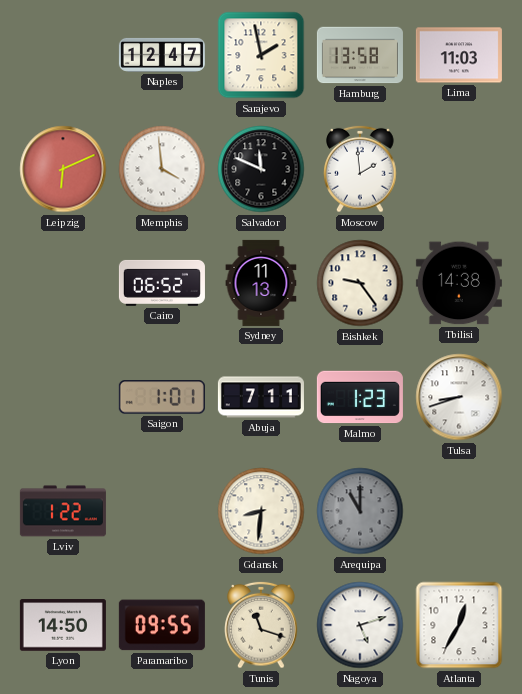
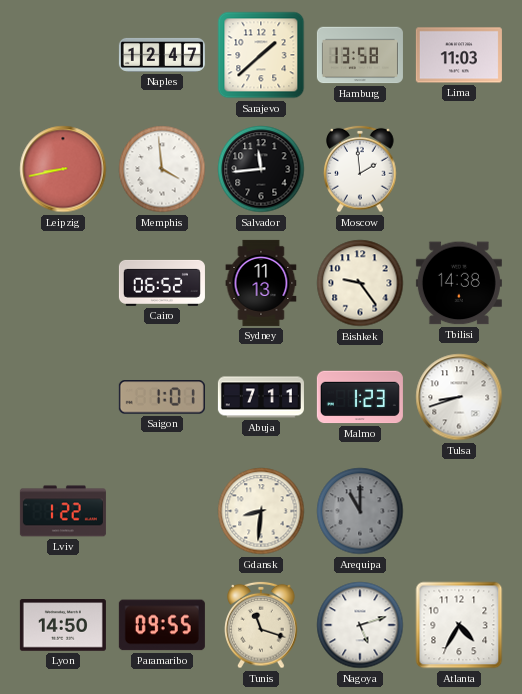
Sarajevo: 1:58 -> 1:38 (261, 55)
Leipzig: 6:11 -> 8:43 (63, 169)
Salvador: 11:49 -> 11:44 (261, 169)
Atlanta: 12:35 -> 4:35 (459, 625)
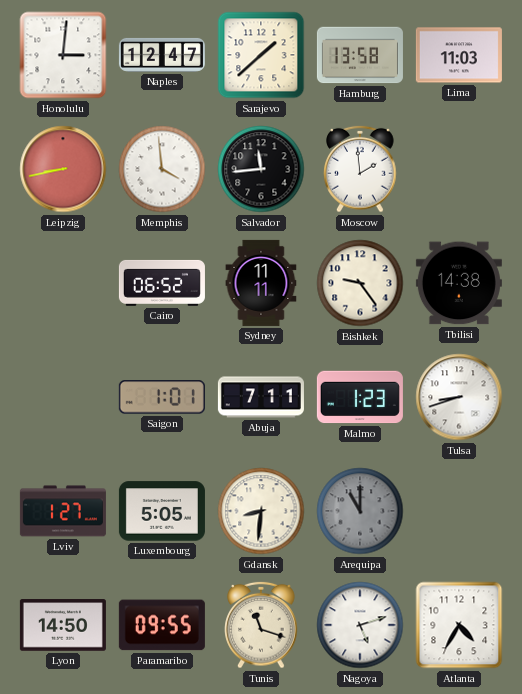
Honolulu: none -> 3:01 (63, 55)
Sydney: 11:13 -> 11:11 (261, 283)
Lviv: 1:22 -> 1:27 (63, 511)
Luxembourg: none -> 5:05 (162, 511)
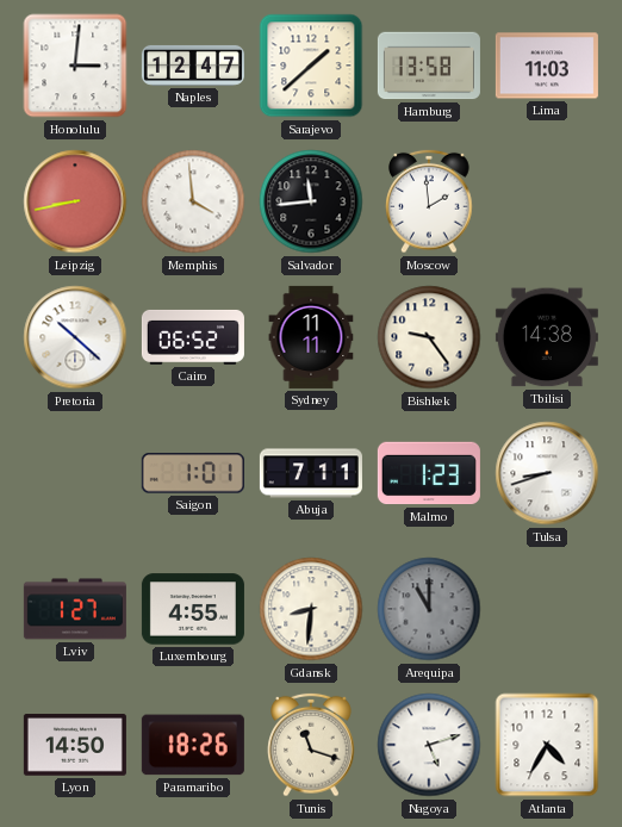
Pretoria: none -> 10:22 (75, 337)
Luxembourg: 5:05 -> 4:55 (193, 609)
Paramaribo: 09:55 -> 18:26 (193, 745)
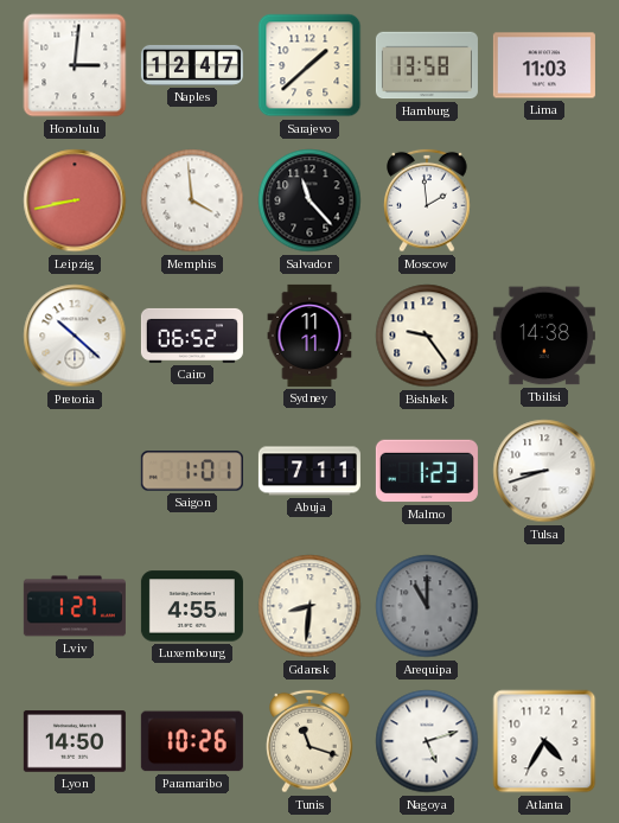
Salvador: 11:44 -> 11:23 (309, 200)
Paramaribo: 18:26 -> 10:26 (192, 741)
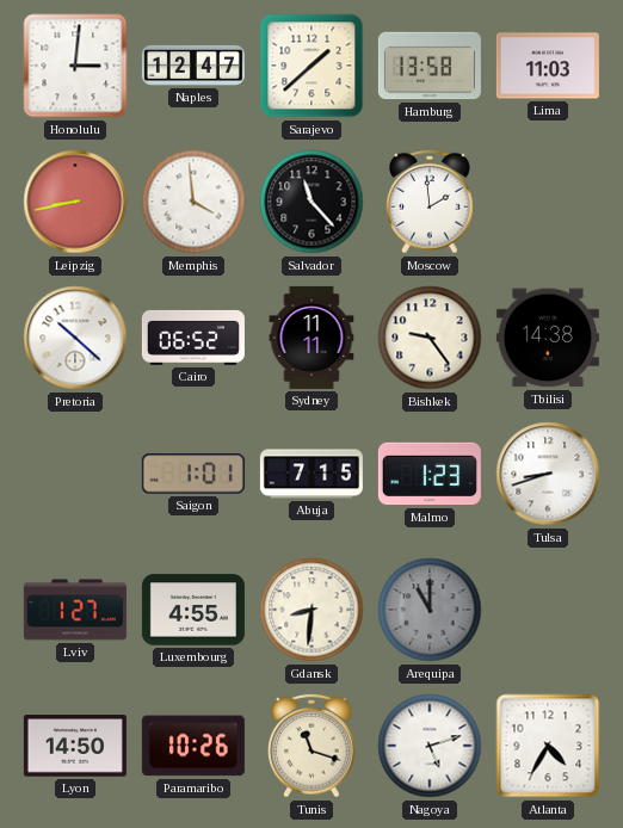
Abuja: 7:11 -> 7:15 (311, 474)
